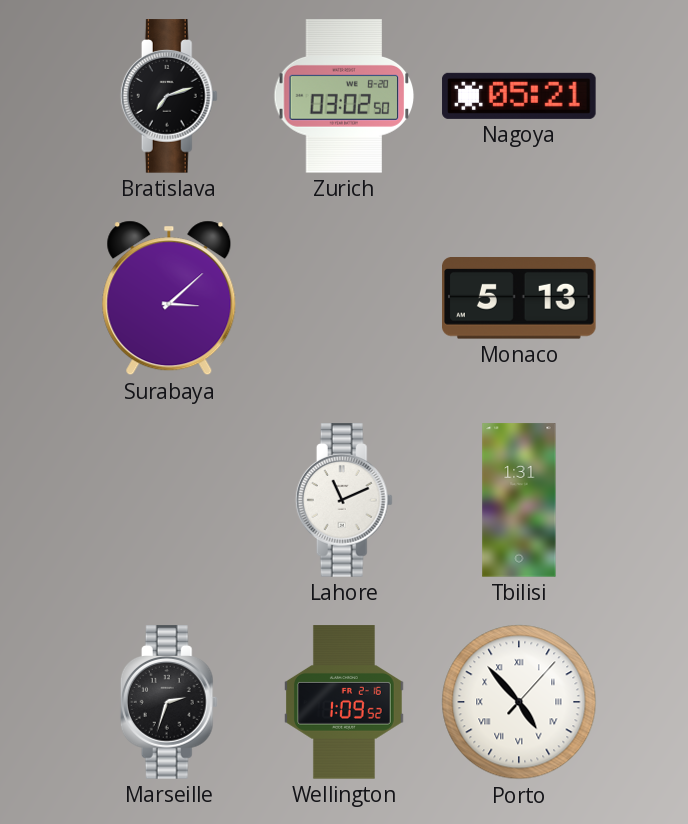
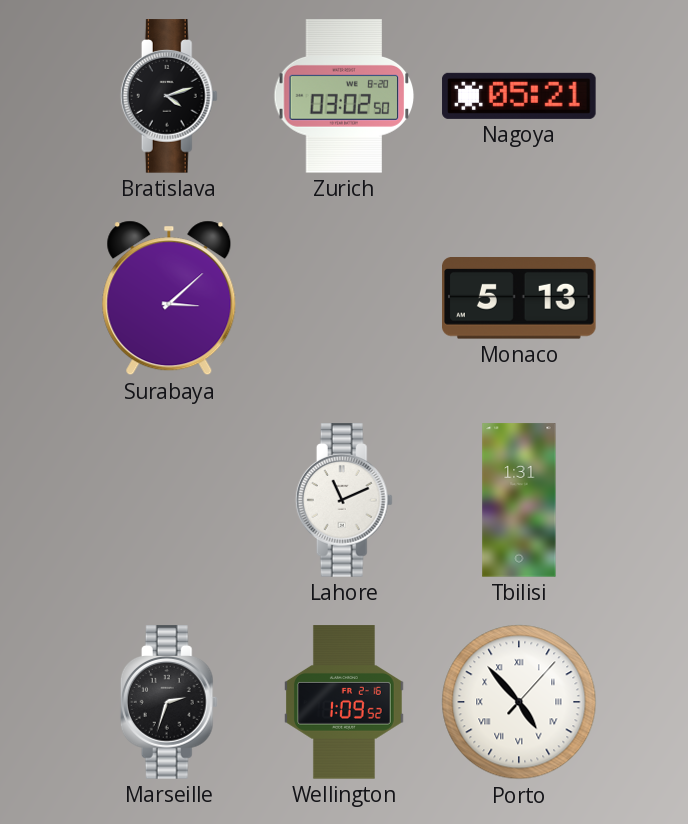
Bratislava: 7:12 -> 4:12 (169, 96)
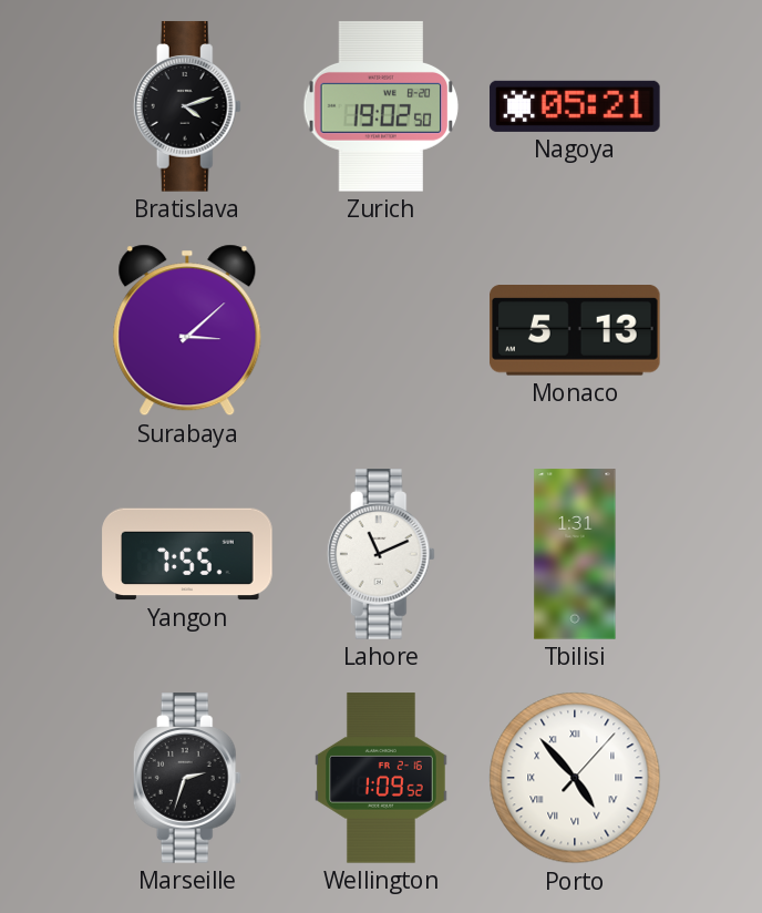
Zurich: 03:02 -> 19:02 (381, 106)
Yangon: none -> 7:55 (187, 554)
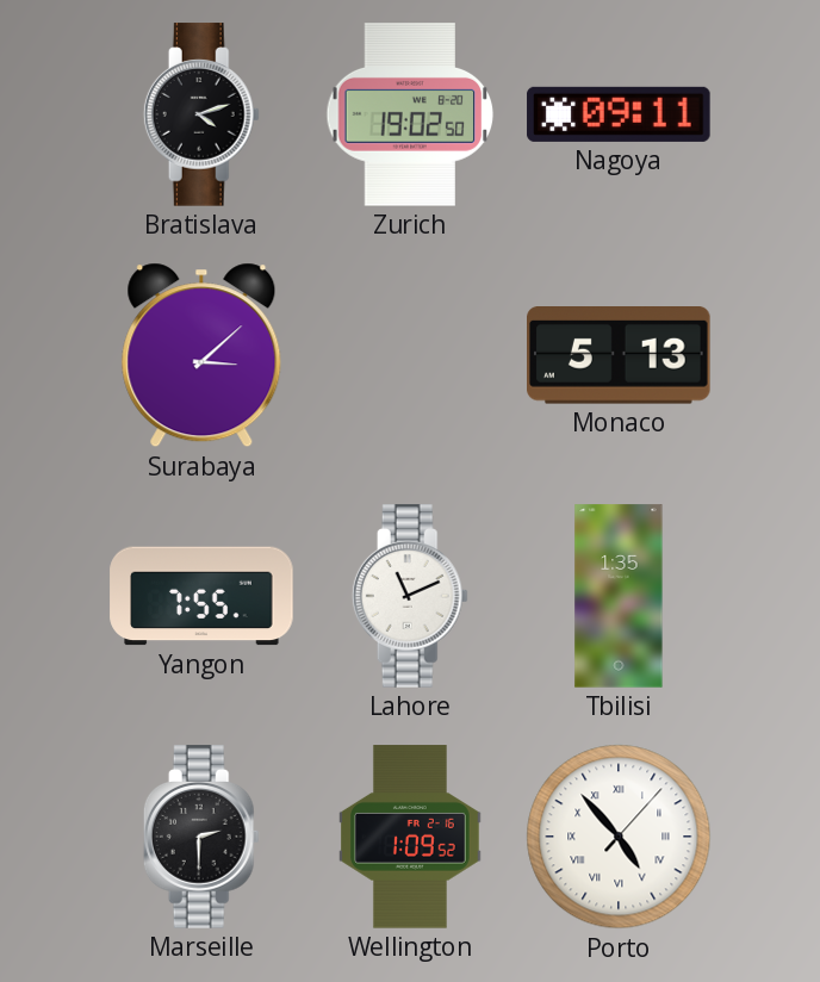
Nagoya: 05:21 -> 09:11 (619, 114)
Tbilisi: 1:31 -> 1:35 (619, 596)
Marseille: 2:33 -> 2:30 (201, 837)
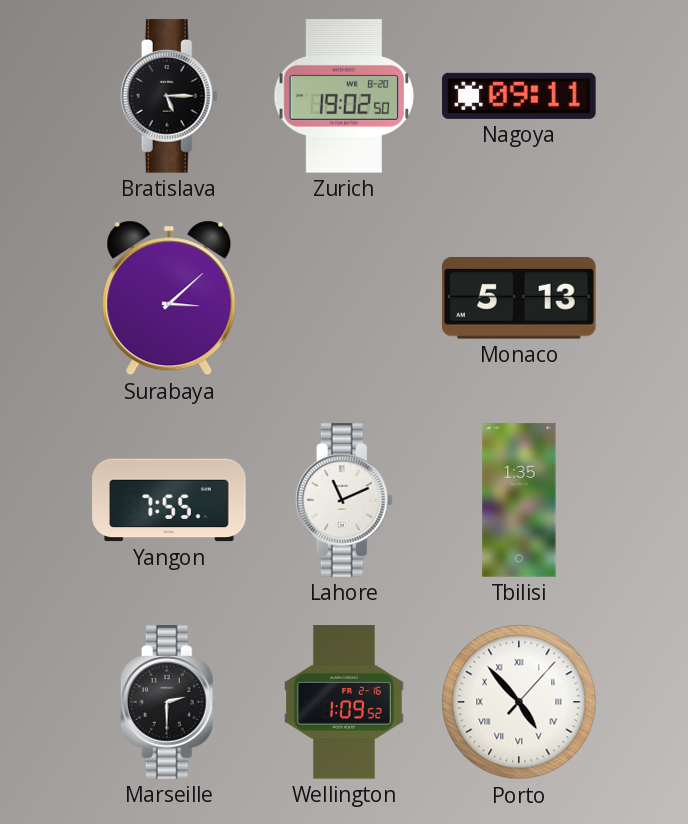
Bratislava: 4:12 -> 5:15 (169, 96)
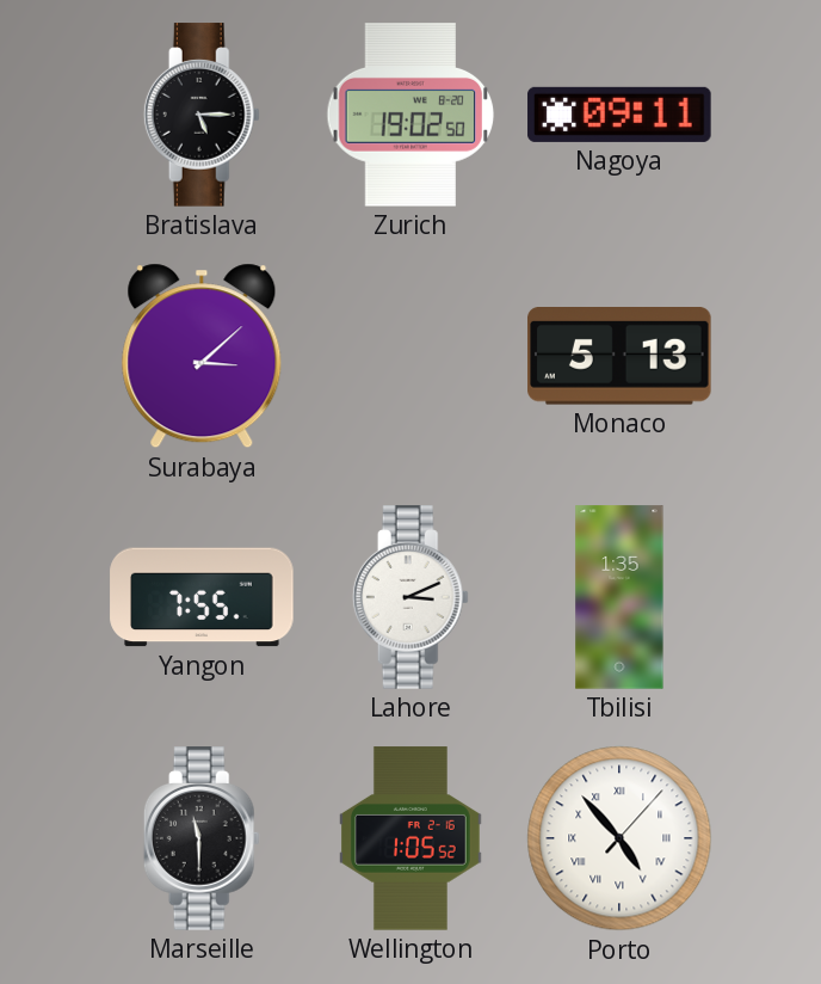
Lahore: 11:11 -> 3:11 (410, 597)
Marseille: 2:30 -> 11:30 (202, 838)
Wellington: 1:09 -> 1:05 (412, 838)
